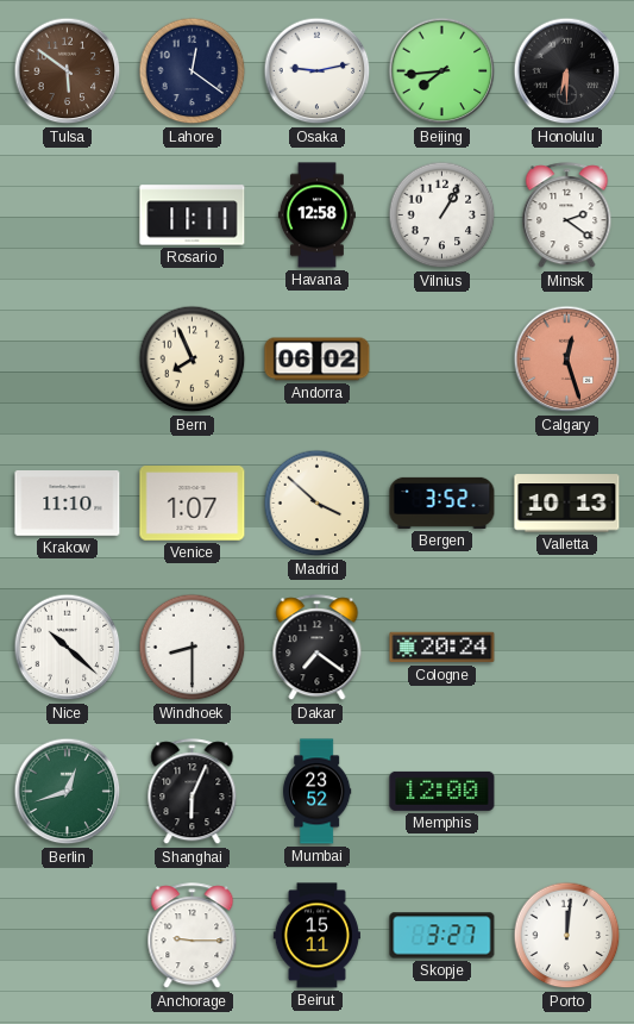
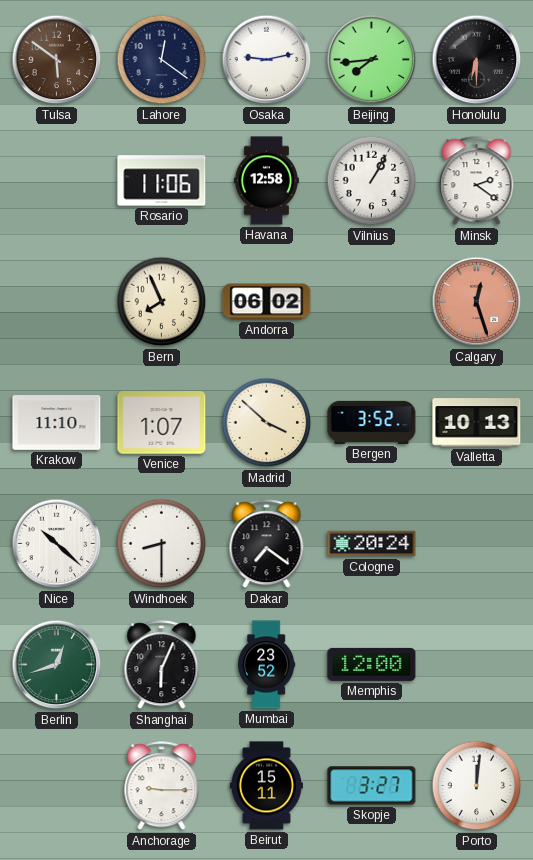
Rosario: 11:11 -> 11:06 (162, 181)
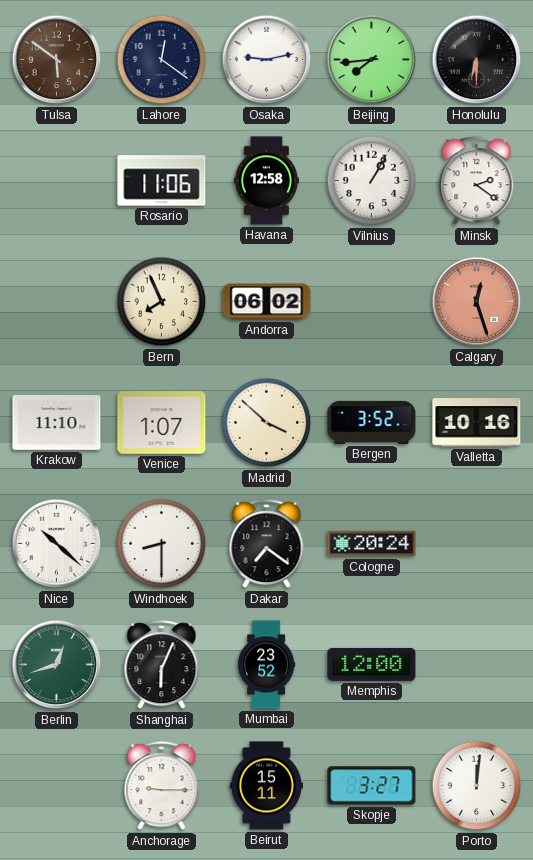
Valletta: 10:13 -> 10:16 (477, 423)
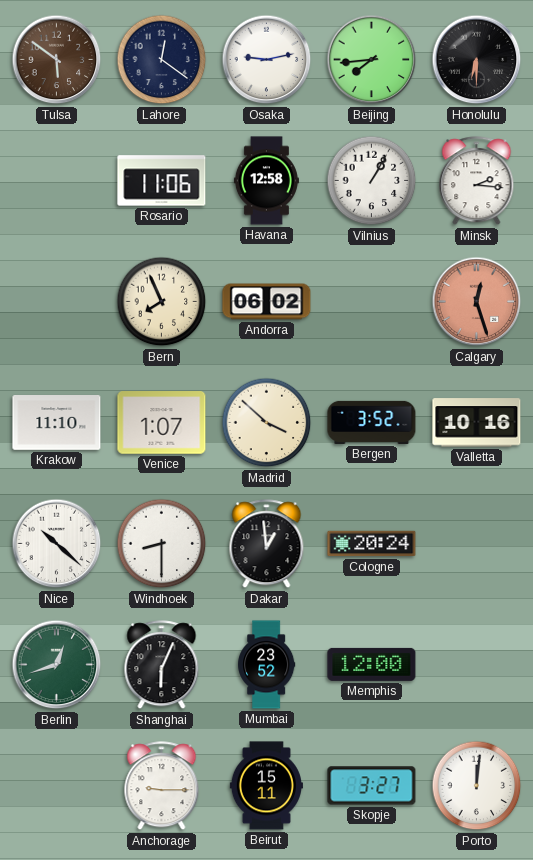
Minsk: 2:21 -> 2:16 (477, 181)
Dakar: 7:21 -> 12:59 (267, 544)
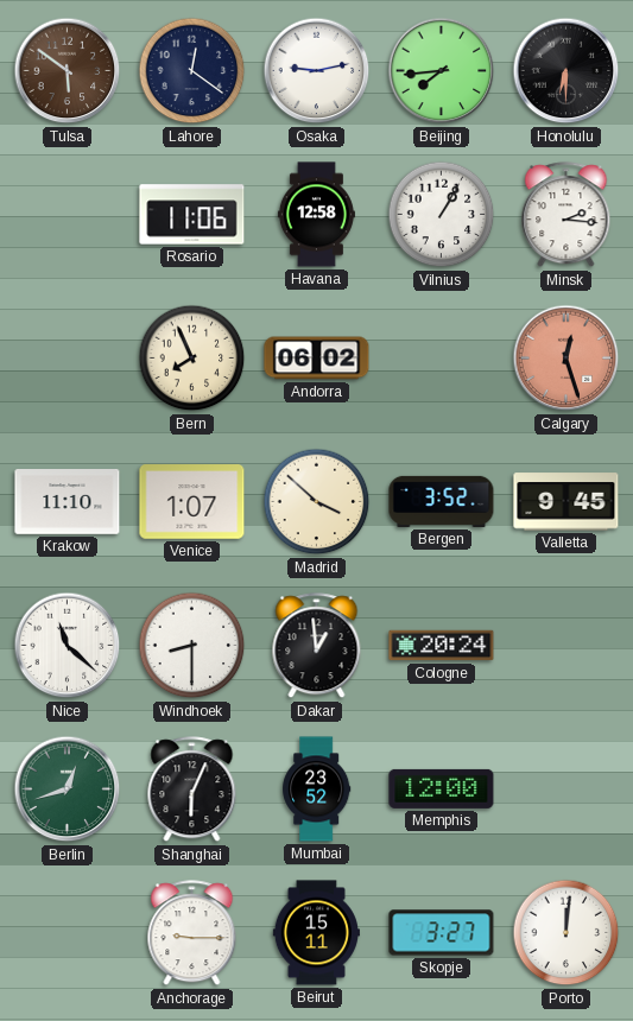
Valletta: 10:16 -> 9:45 (566, 502)
Nice: 10:22 -> 11:22 (68, 646)
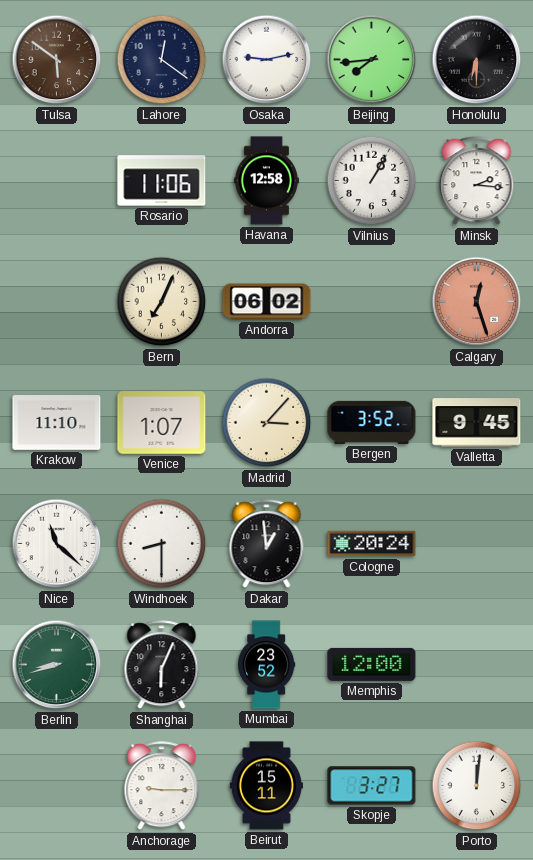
Bern: 7:56 -> 7:04 (162, 302)
Madrid: 3:52 -> 3:07 (267, 423)
Berlin: 12:42 -> 8:42 (57, 665)
